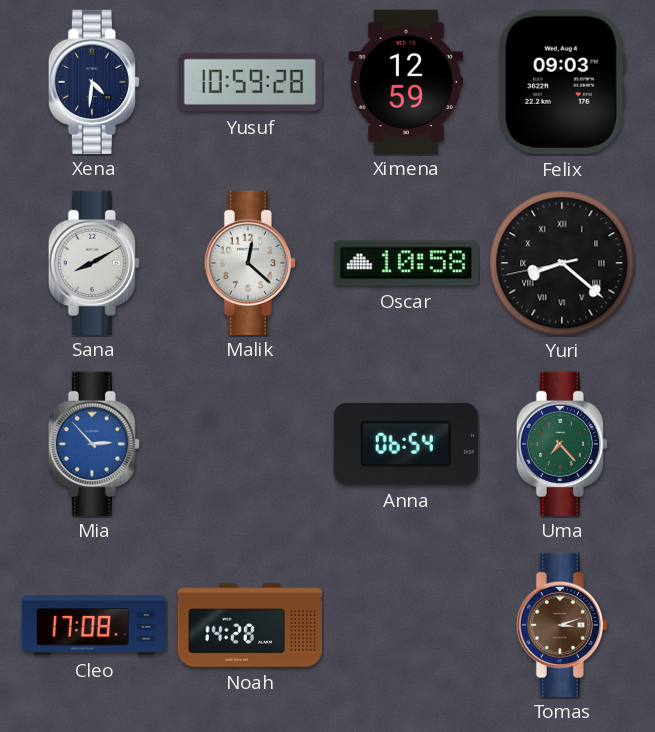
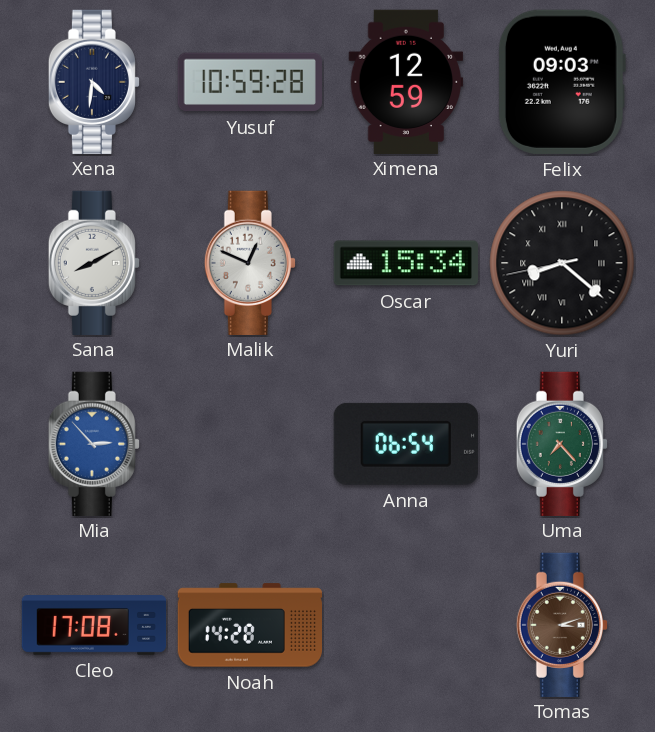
Malik: 12:22 -> 12:49 (250, 262)
Oscar: 10:58 -> 15:34 (406, 263)
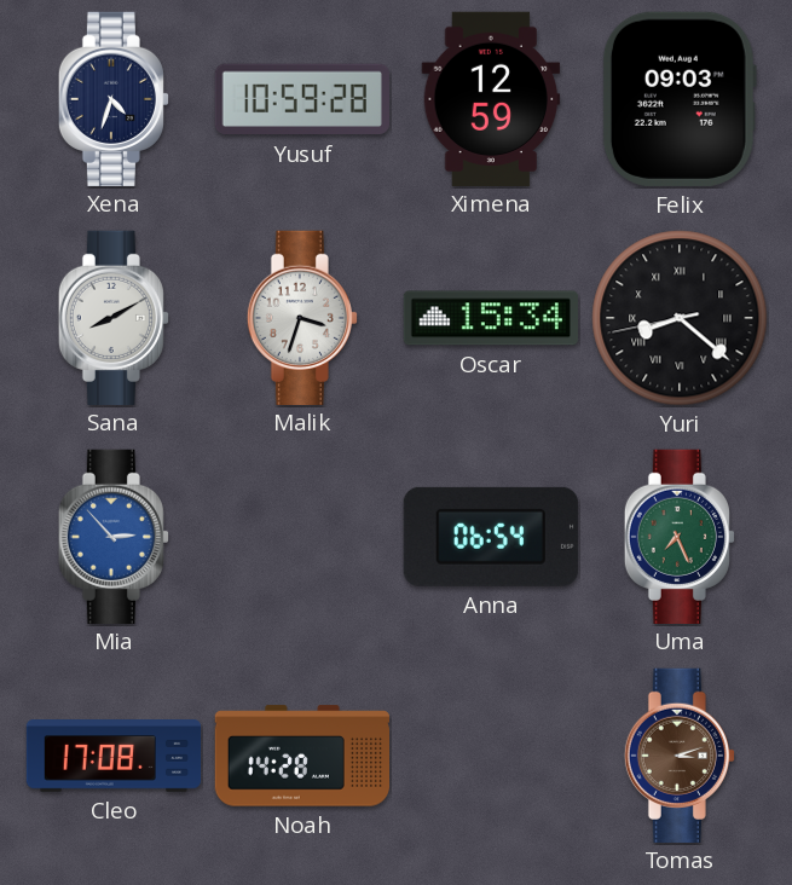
Xena: 4:31 -> 4:33 (114, 98)
Malik: 12:49 -> 3:33 (302, 317)
Uma: 7:23 -> 7:26 (680, 536)
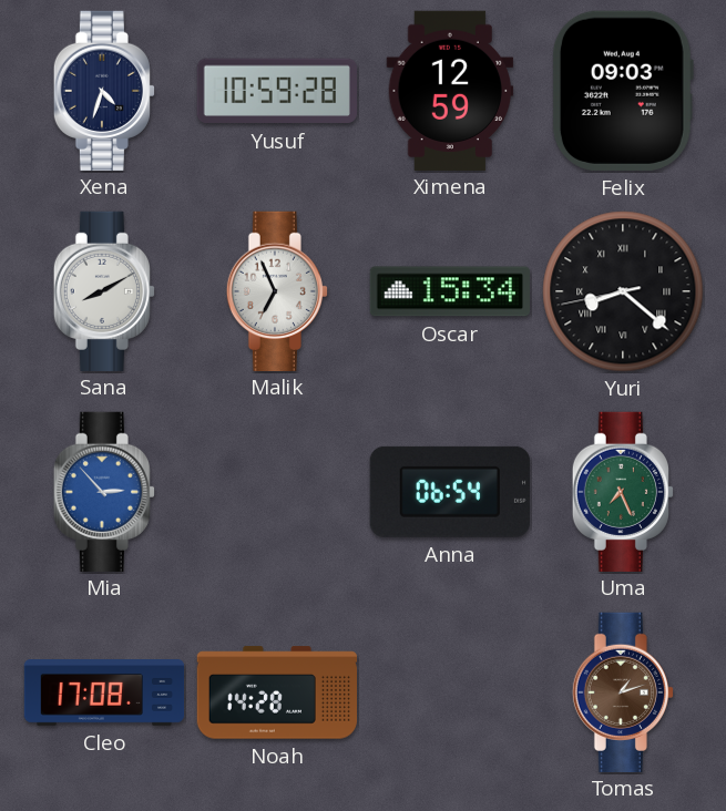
Malik: 3:33 -> 6:56 (277, 290)
Tomas: 3:12 -> 1:12 (623, 691)
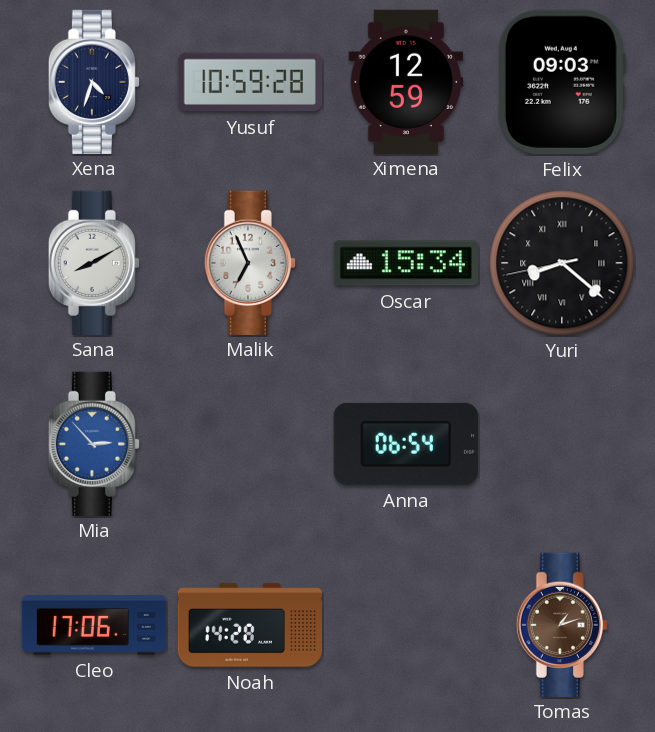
Uma: 7:26 -> none (623, 491)
Cleo: 17:08 -> 17:06 (94, 626)
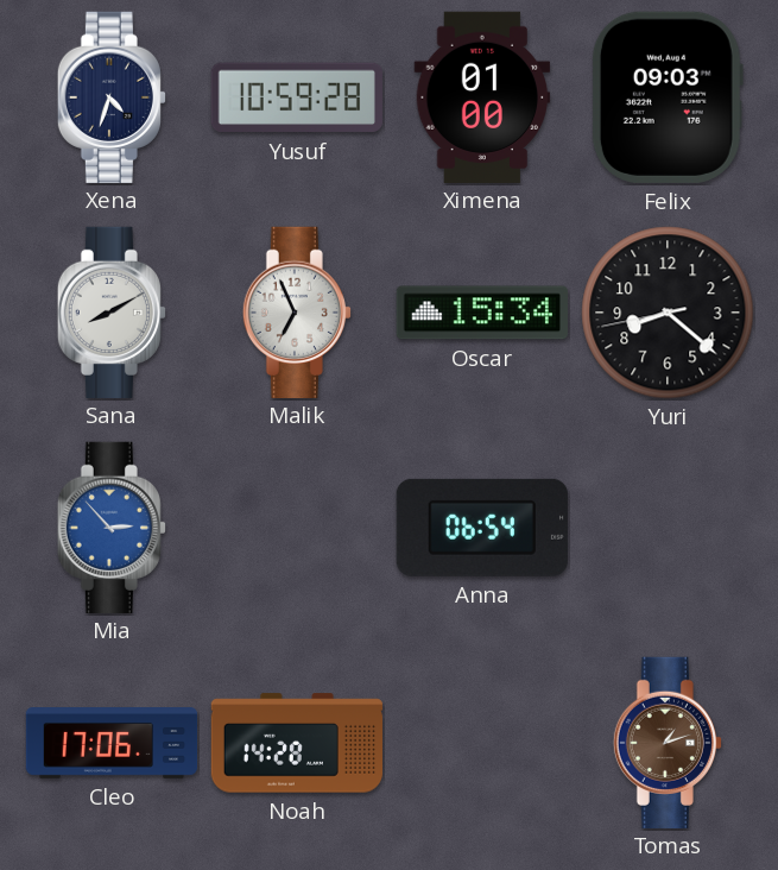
Ximena: 12:59 -> 01:00 (482, 96)
Yuri numerals: Roman -> Arabic (668, 313)
